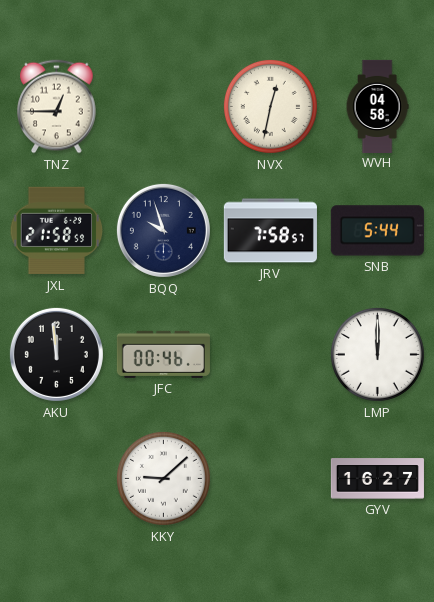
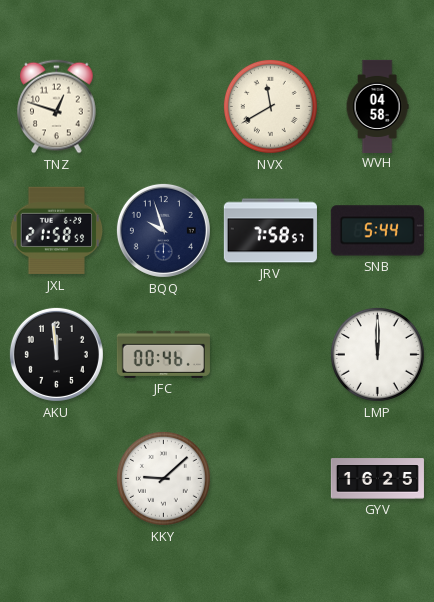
TNZ: 12:45 -> 12:48 (57, 107)
NVX: 12:32 -> 11:40 (270, 106)
GYV: 16:27 -> 16:25 (377, 479)
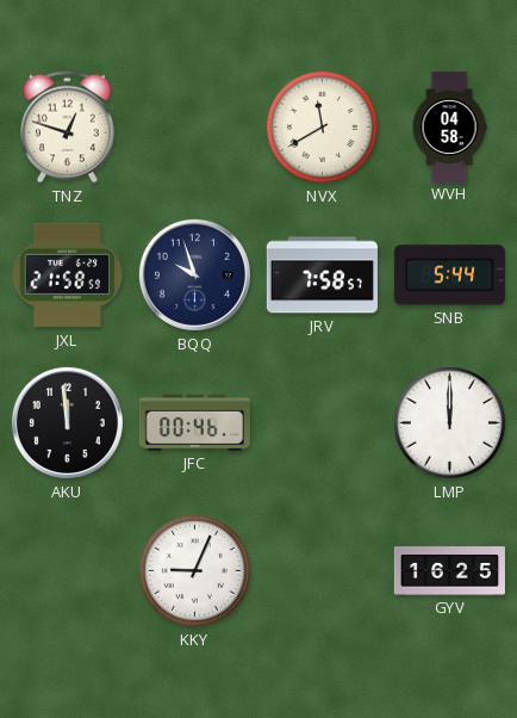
KKY: 9:08 -> 9:04 (194, 570)
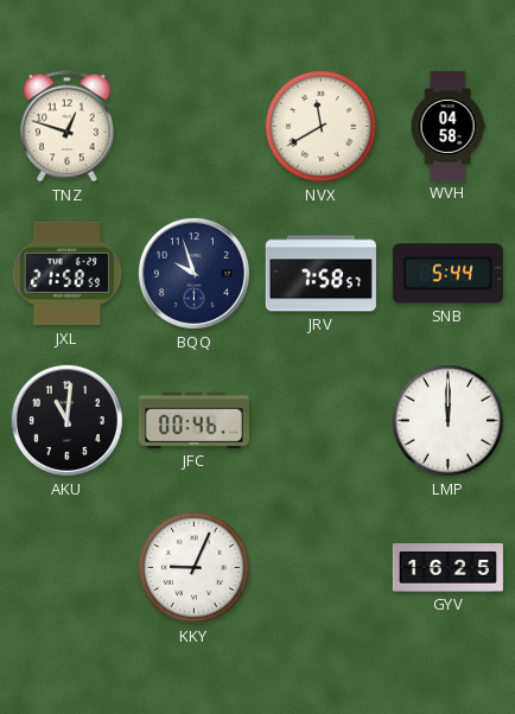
AKU: 11:59 -> 11:01 (66, 420)
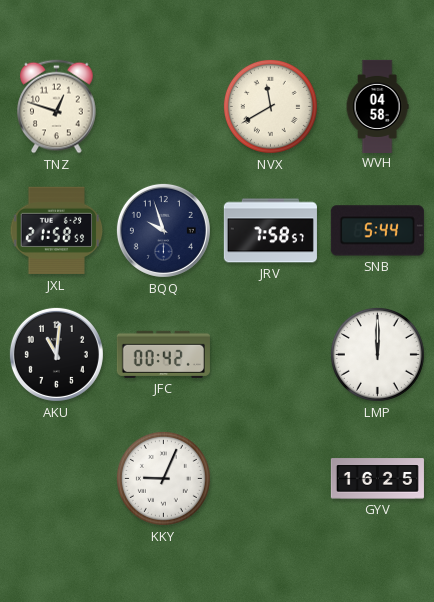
JFC: 00:46 -> 00:42 (163, 354)
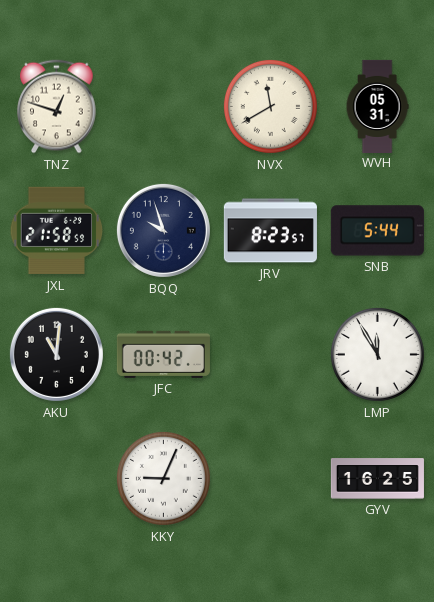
WVH: 04:58 -> 05:31 (377, 106)
JRV: 7:58 -> 8:23 (270, 231)
LMP: 12:00 -> 11:55 (377, 354)
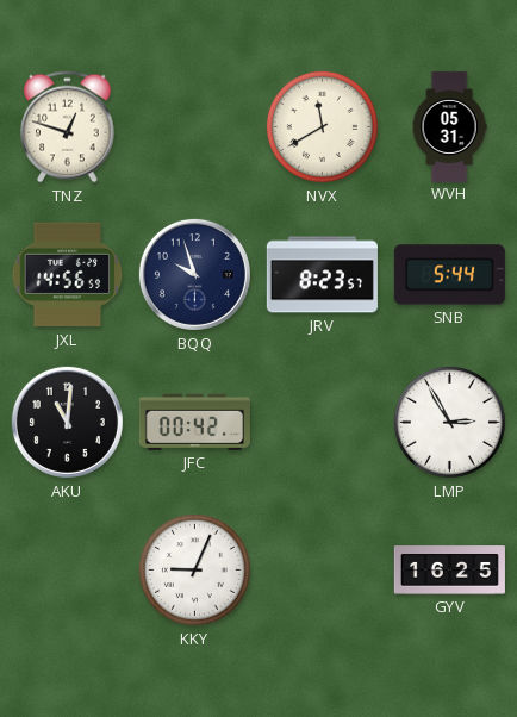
JXL: 21:58 -> 14:56 (68, 275)
LMP: 11:55 -> 2:55 (449, 422)
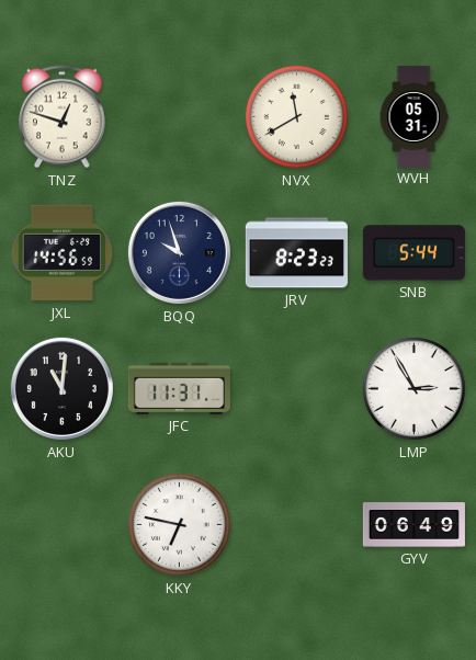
JRV: 8:23:57 -> 8:23:23 (296, 253)
JFC: 00:42 -> 11:31 (179, 388)
KKY: 9:04 -> 6:47 (179, 524)
GYV: 16:25 -> 06:49 (413, 525)
